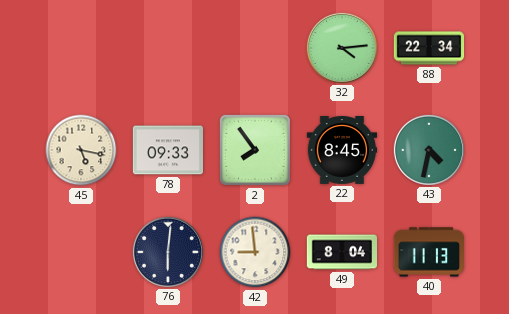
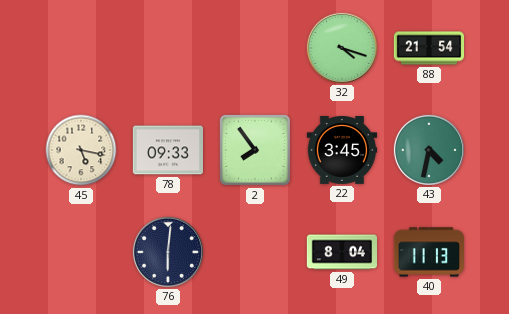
32: 4:14 -> 4:18 (341, 47)
88: 22:34 -> 21:54 (429, 48)
22: 8:45 -> 3:45 (342, 151)
42: 8:59 -> none (255, 252)
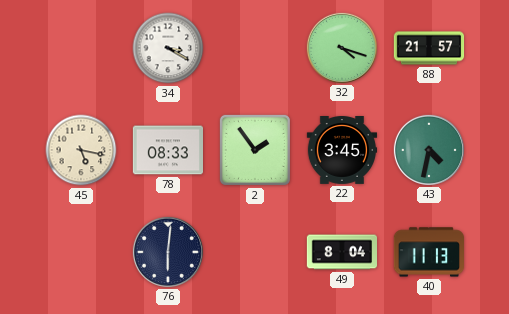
34: none -> 3:20 (168, 48)
88: 21:54 -> 21:57 (429, 48)
78: 09:33 -> 08:33 (167, 150)
2: 7:54 -> 1:54 (255, 150)
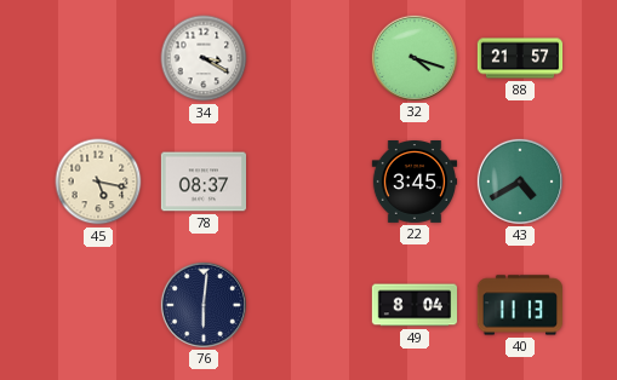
78: 08:33 -> 08:37 (202, 182)
2: 1:54 -> none (255, 150)
43: 4:32 -> 4:40 (519, 180)
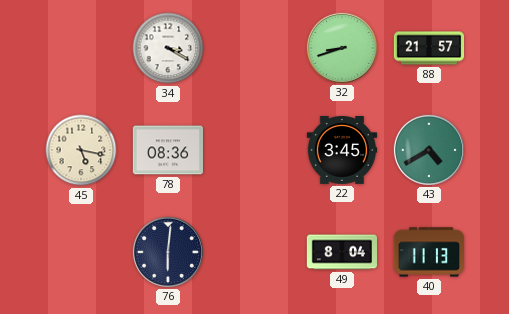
32: 4:18 -> 8:42 (341, 47)
78: 08:37 -> 08:36 (167, 150)
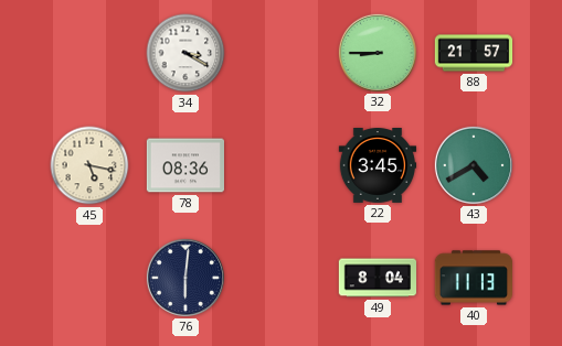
32: 8:42 -> 8:45 (377, 52)
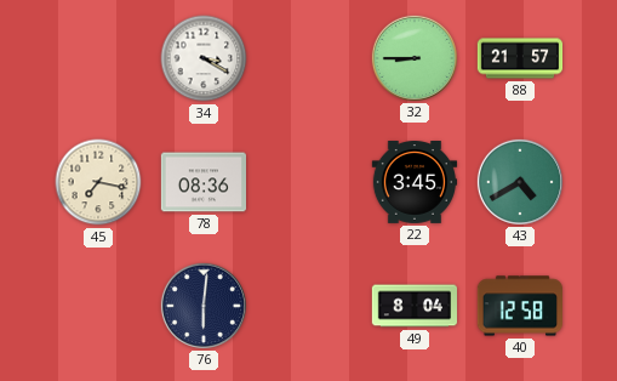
45: 5:17 -> 7:17 (98, 182)
40: 11:13 -> 12:58 (519, 306)
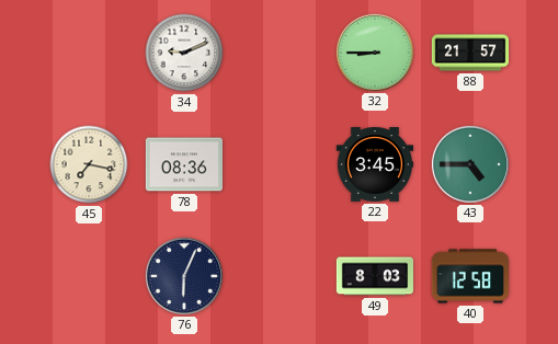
34: 3:20 -> 9:11 (184, 53)
43: 4:40 -> 4:45 (469, 163)
76: 6:01 -> 6:04 (183, 275)
49: 8:04 -> 8:03 (375, 276)
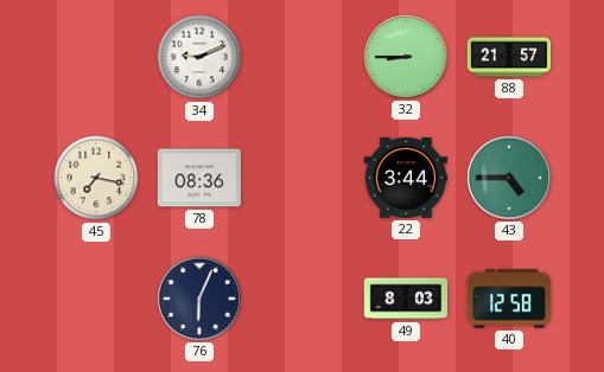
22: 3:45 -> 3:44 (406, 179)
